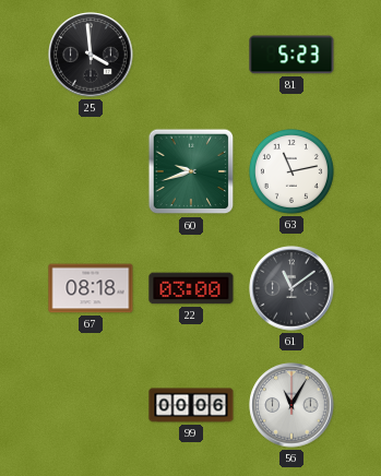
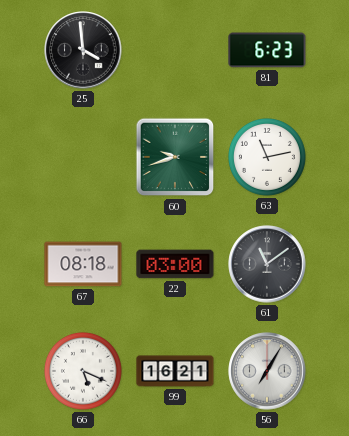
81: 5:23 -> 6:23 (267, 50)
66: none -> 5:19 (83, 371)
99: 00:06 -> 16:21 (175, 371)
56: 11:05 -> 7:05 (267, 371)
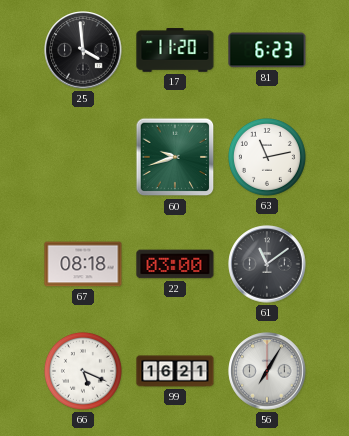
17: none -> 11:20 (175, 50)
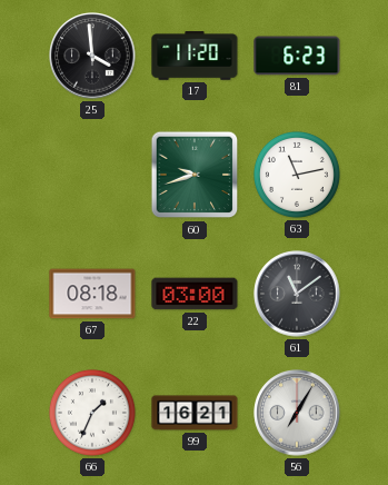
66: 5:19 -> 1:34 (92, 413)
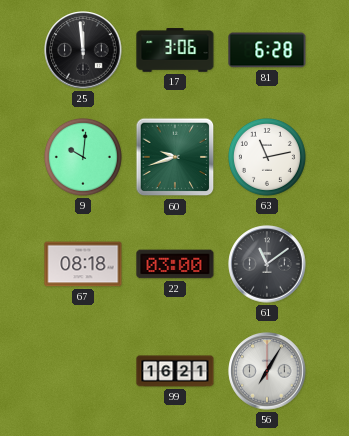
25: 3:59 -> 11:59 (83, 50)
17: 11:20 -> 3:06 (175, 50)
81: 6:23 -> 6:28 (267, 50)
9: none -> 10:01 (83, 157)
66: 1:34 -> none (92, 413)
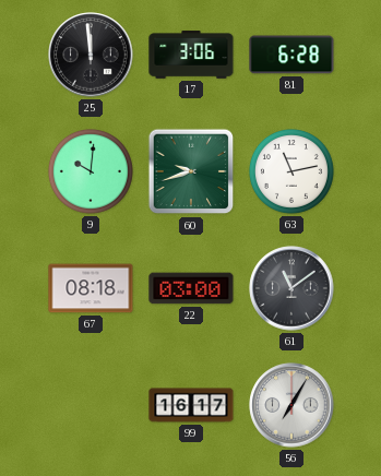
99: 16:21 -> 16:17 (191, 405)
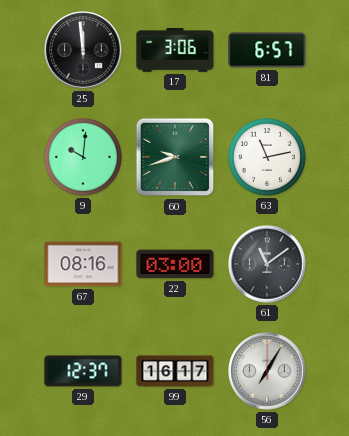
81: 6:28 -> 6:57 (267, 50)
67: 08:18 -> 08:16 (83, 264)
29: none -> 12:37 (83, 371)
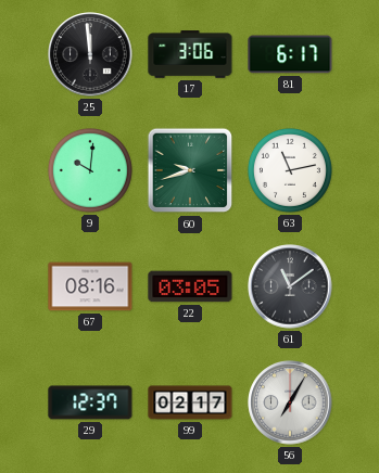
81: 6:57 -> 6:17 (290, 54)
22: 03:00 -> 03:05 (190, 286)
99: 16:17 -> 02:17 (190, 402)
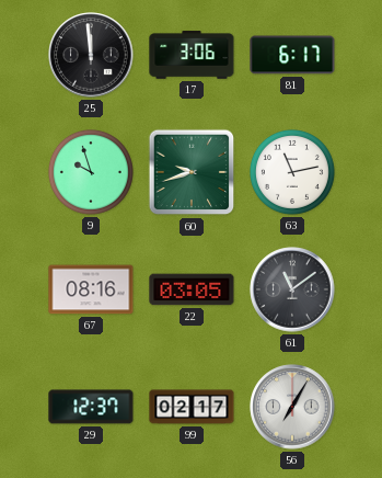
9: 10:01 -> 9:57 (91, 172)
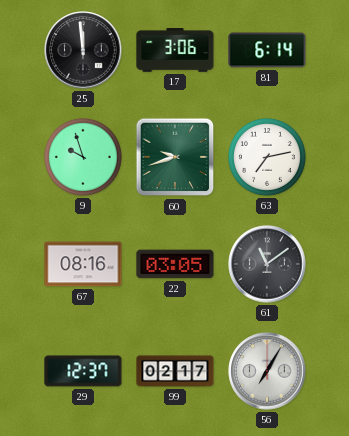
81: 6:17 -> 6:14 (267, 50)
63: 11:13 -> 7:13 (267, 157)
